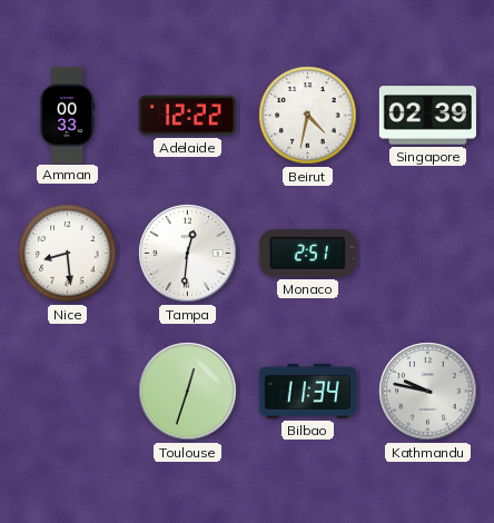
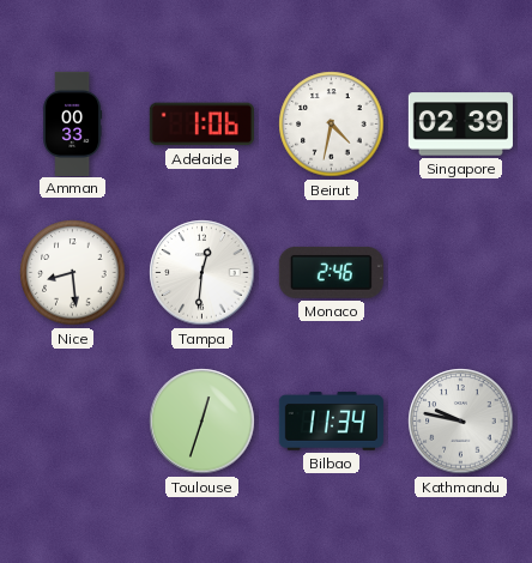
Adelaide: 12:22 -> 1:06 (201, 125)
Monaco: 2:51 -> 2:46 (331, 272)
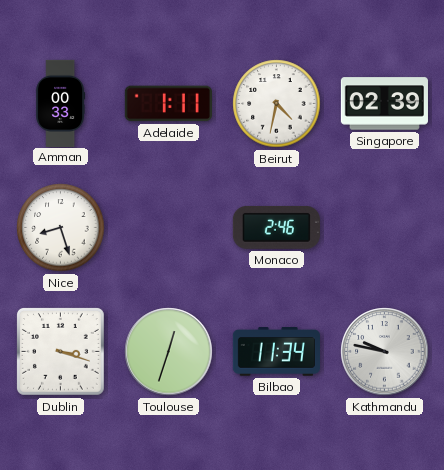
Adelaide: 1:06 -> 1:11 (168, 104)
Nice: 8:29 -> 8:27 (61, 228)
Tampa: 12:31 -> none (202, 273)
Dublin: none -> 3:18 (60, 351)
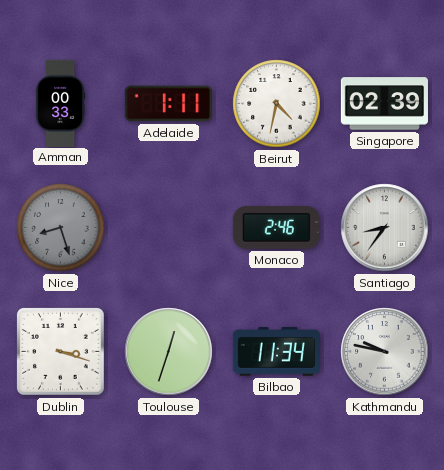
Nice dial: white -> grey (61, 228)
Santiago: none -> 8:36 (385, 228)
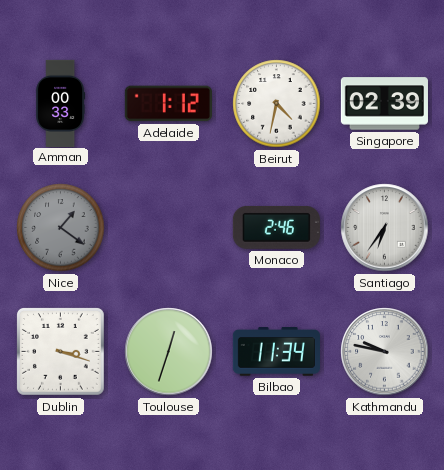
Adelaide: 1:11 -> 1:12 (168, 104)
Nice: 8:27 -> 1:21 (61, 228)
Santiago: 8:36 -> 6:36 (385, 228)
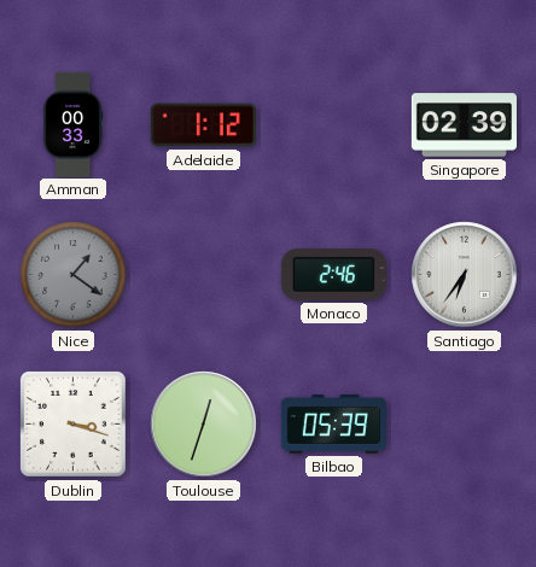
Beirut: 4:32 -> none (277, 104)
Bilbao: 11:34 -> 05:39 (333, 425)
Kathmandu: 9:47 -> none (385, 352)
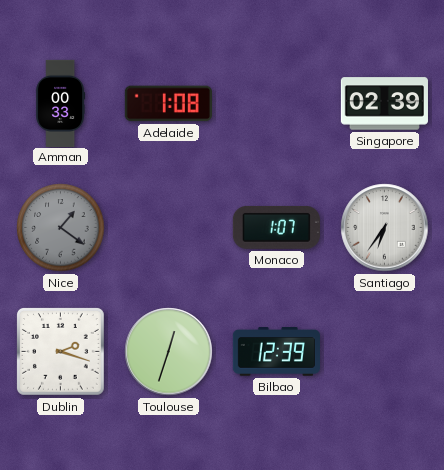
Adelaide: 1:12 -> 1:08 (168, 104)
Monaco: 2:46 -> 1:07 (276, 227)
Dublin: 3:18 -> 2:18 (60, 351)
Bilbao: 05:39 -> 12:39 (276, 352)
